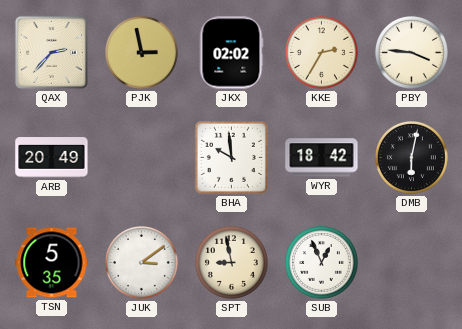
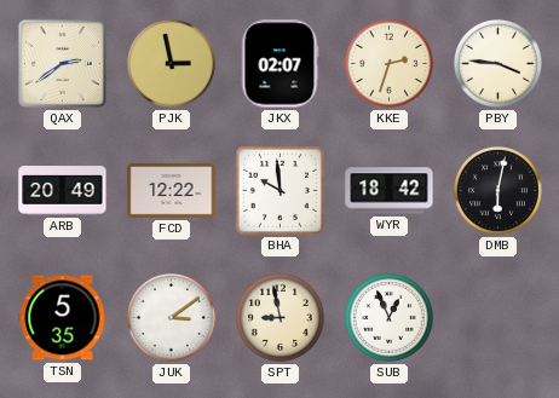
QAX: 2:37 -> 2:39 (62, 63)
JKX: 02:02 -> 02:07 (279, 64)
KKE: 2:35 -> 2:33 (388, 63)
FCD: none -> 12:22 (172, 191)
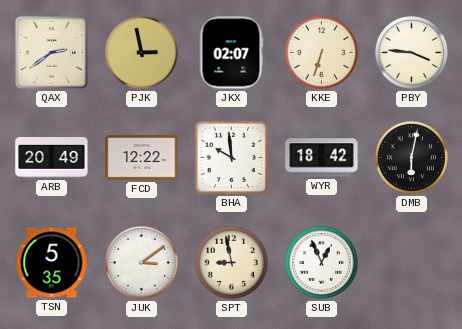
KKE: 2:33 -> 6:33 (321, 52)
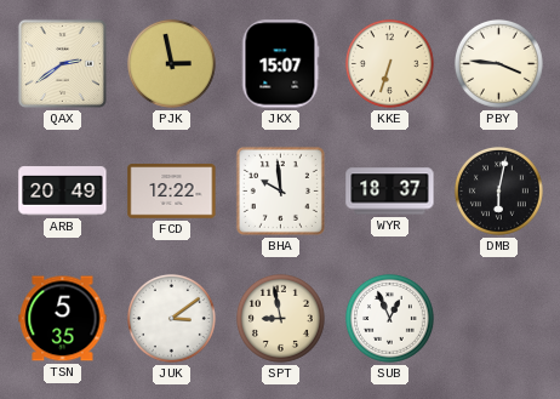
JKX: 02:07 -> 15:07 (280, 64)
WYR: 18:42 -> 18:37 (390, 192)
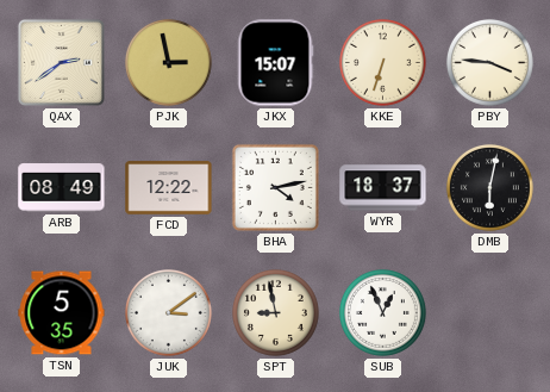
ARB: 20:49 -> 08:49 (62, 188)
BHA: 9:59 -> 4:13 (275, 187)
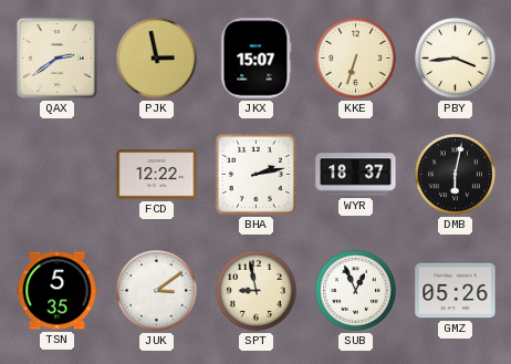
PBY: 3:46 -> 3:44 (455, 58)
ARB: 08:49 -> none (62, 188)
BHA: 4:13 -> 2:13 (255, 174)
GMZ: none -> 05:26 (456, 291)
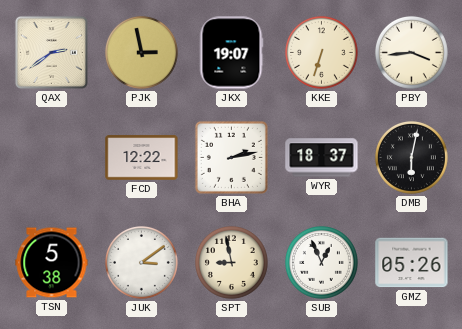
JKX: 15:07 -> 19:07 (231, 53)
TSN: 5:35 -> 5:38 (52, 263)
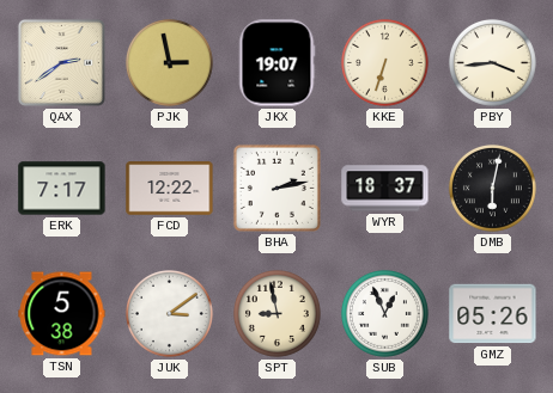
ERK: none -> 7:17 (62, 189)
